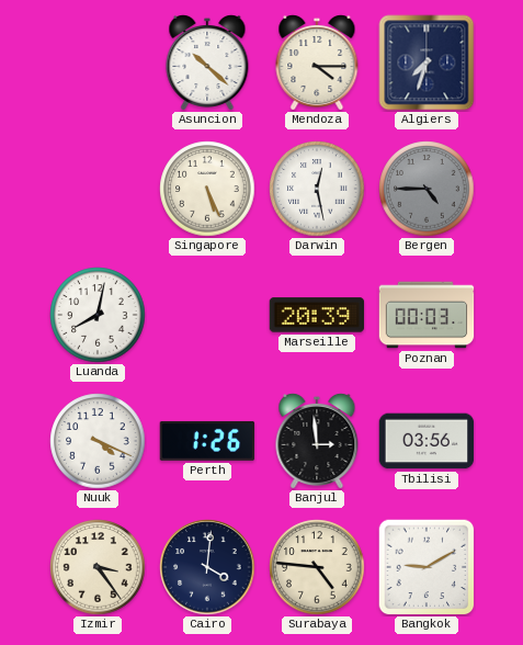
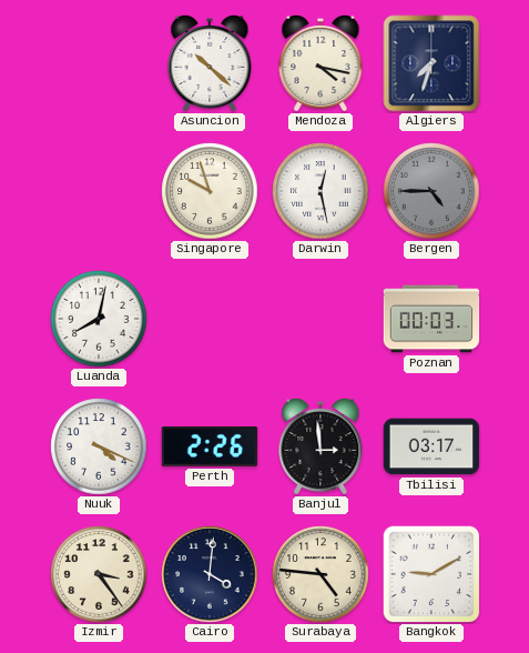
Mendoza: 4:15 -> 4:17 (321, 63)
Singapore: 5:26 -> 9:57 (210, 191)
Marseille: 20:39 -> none (317, 315)
Perth: 1:26 -> 2:26 (210, 446)
Tbilisi: 03:56 -> 03:17 (431, 446)
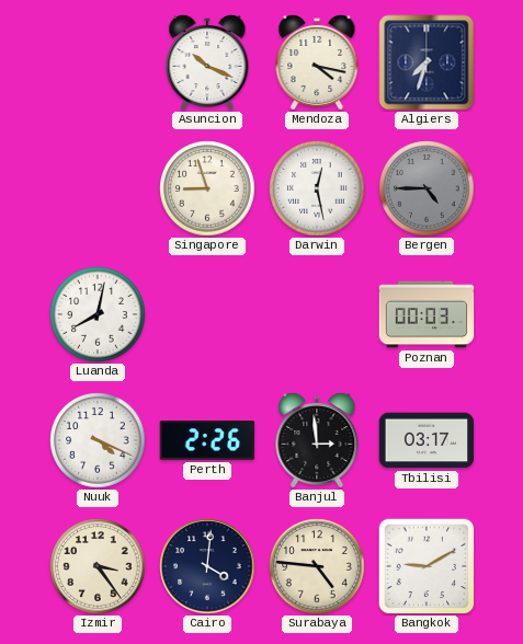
Asuncion: 10:22 -> 10:19 (207, 62)
Singapore: 9:57 -> 8:57 (207, 188)
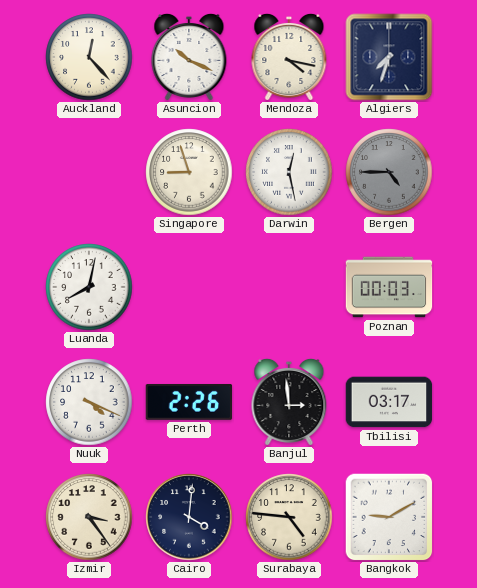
Auckland: none -> 12:23 (89, 57)
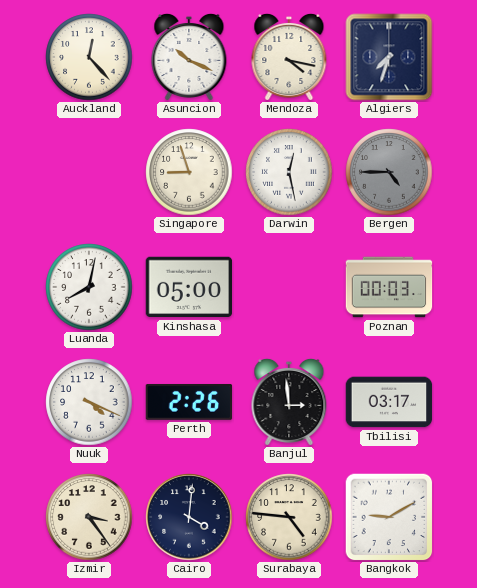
Kinshasa: none -> 05:00 (189, 287)
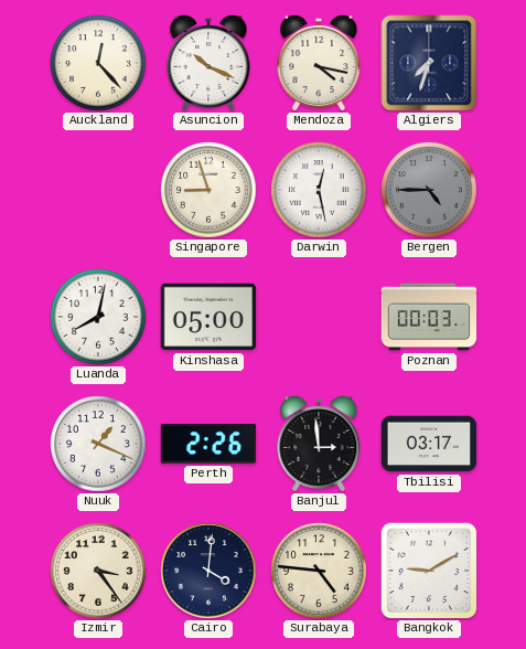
Nuuk: 4:19 -> 1:19 (98, 444)
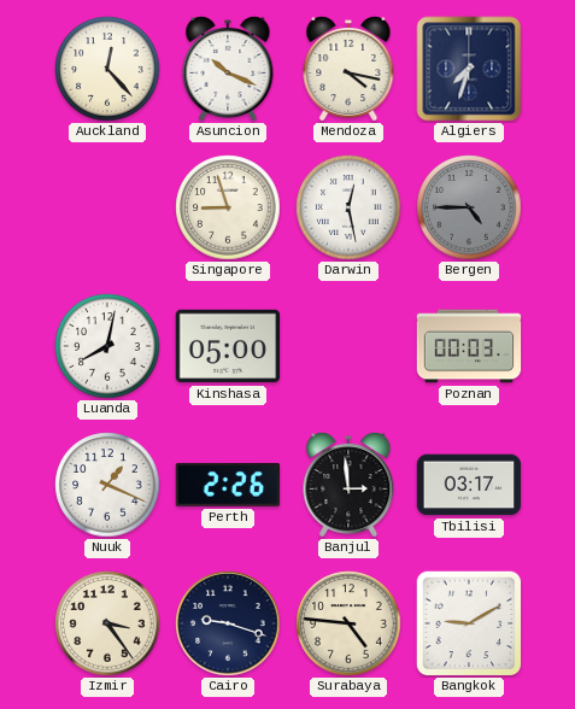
Cairo: 4:01 -> 9:18 (228, 623)
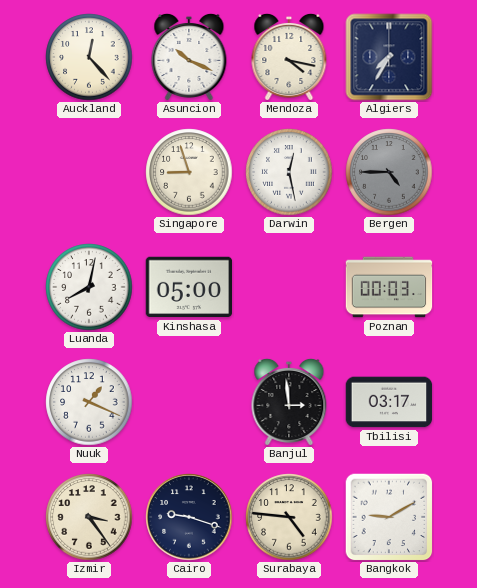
Algiers: 7:33 -> 7:35 (389, 57)
Perth: 2:26 -> none (228, 485)
